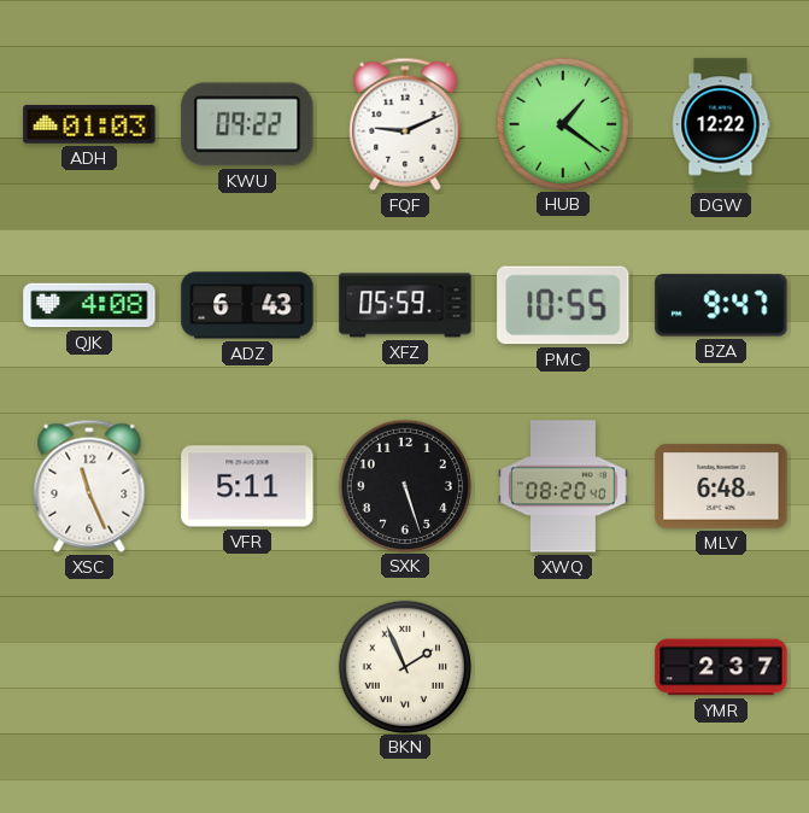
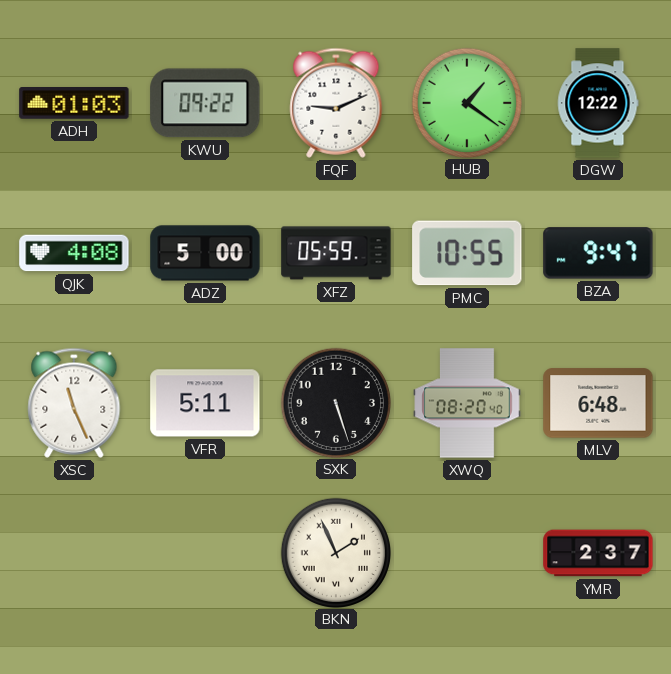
ADZ: 6:43 -> 5:00 (205, 253)
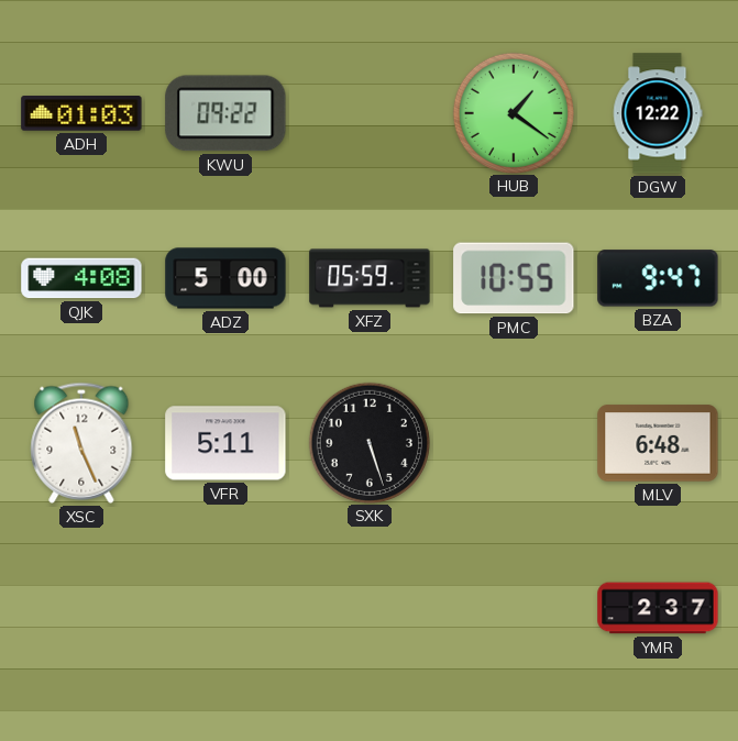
FQF: 9:11 -> none (336, 103)
XWQ: 08:20 -> none (467, 403)
BKN: 1:56 -> none (335, 552)
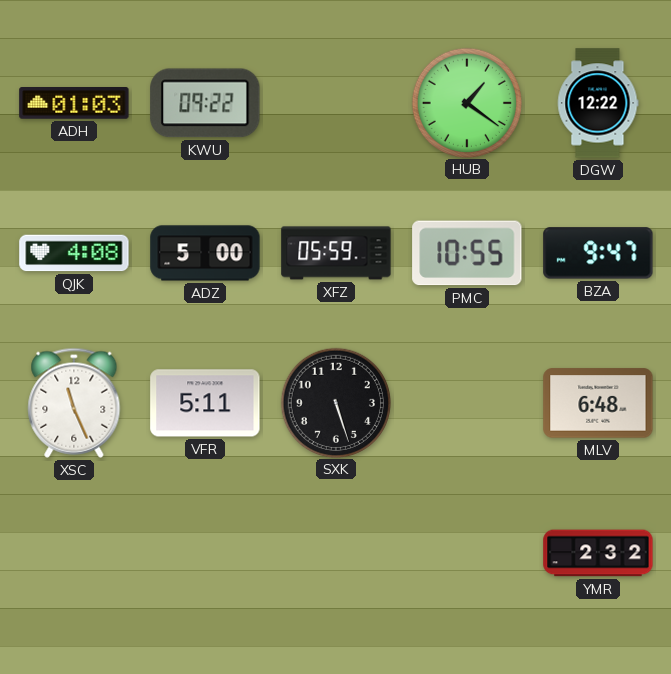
YMR: 2:37 -> 2:32 (598, 553)
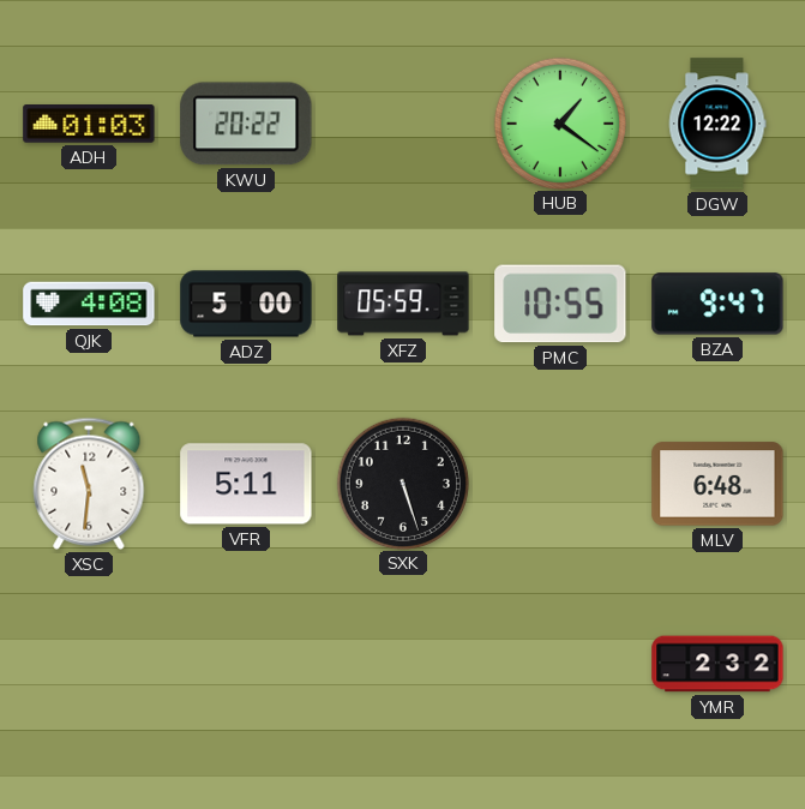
KWU: 09:22 -> 20:22 (246, 124)
XSC: 11:26 -> 11:31 (89, 484)
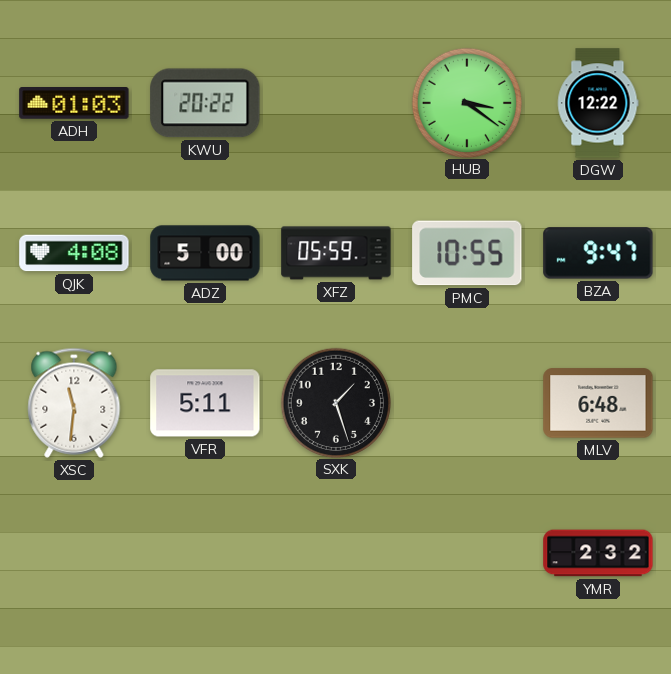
HUB: 1:21 -> 3:21 (466, 102)
SXK: 5:27 -> 1:27 (335, 402)
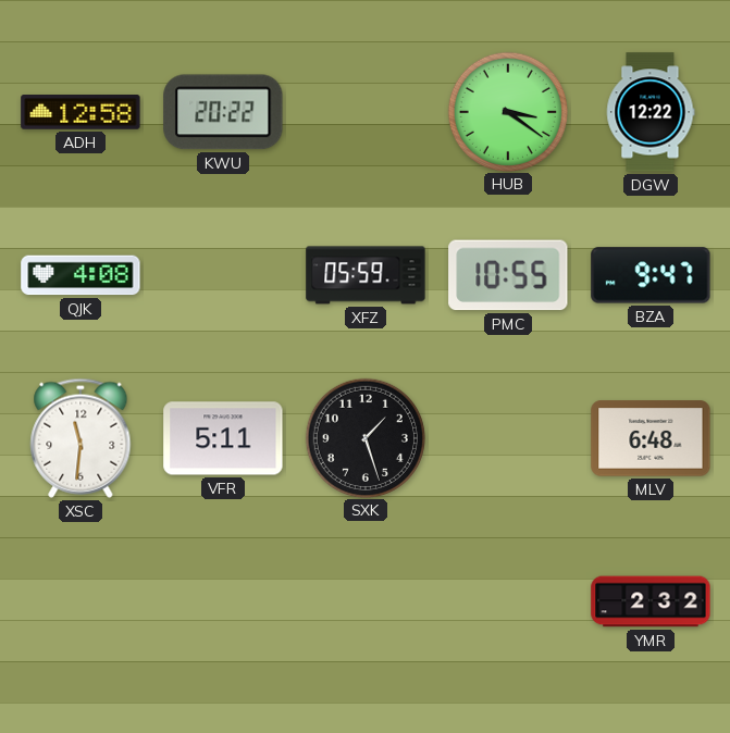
ADH: 01:03 -> 12:58 (81, 112)
ADZ: 5:00 -> none (205, 253)
